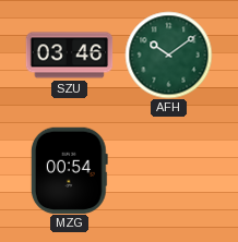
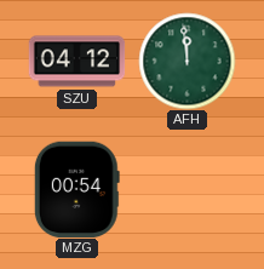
SZU: 03:46 -> 04:12 (76, 62)
AFH: 10:09 -> 11:59 (186, 61)
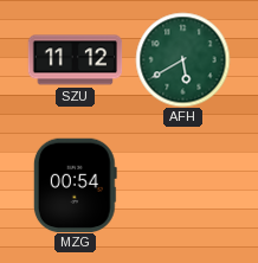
SZU: 04:12 -> 11:12 (75, 60)
AFH: 11:59 -> 5:40 (182, 59)
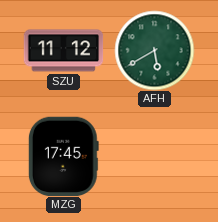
MZG: 00:54 -> 17:45 (63, 156)
